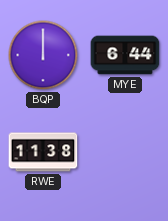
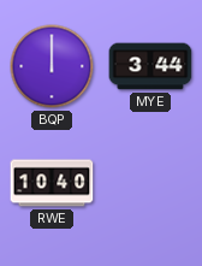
MYE: 6:44 -> 3:44 (150, 66)
RWE: 11:38 -> 10:40 (52, 183)
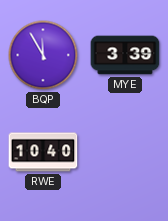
BQP: 12:00 -> 11:55 (43, 55)
MYE: 3:44 -> 3:39 (125, 55)
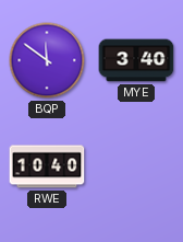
BQP: 11:55 -> 11:51 (47, 60)
MYE: 3:39 -> 3:40 (136, 60)
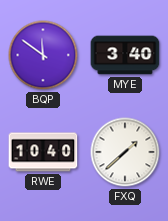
FXQ: none -> 1:38 (125, 152)
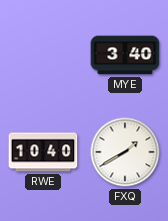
BQP: 11:51 -> none (43, 55)
FXQ: 1:38 -> 1:40 (125, 152)
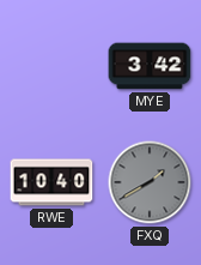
MYE: 3:40 -> 3:42 (150, 66)
FXQ dial: white -> grey (150, 182)
